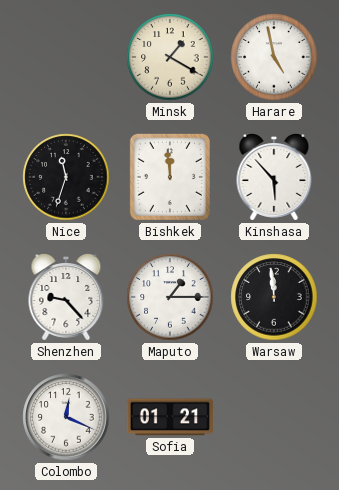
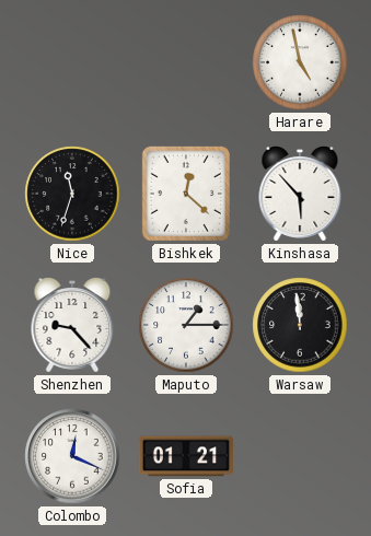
Minsk: 1:20 -> none (170, 57)
Bishkek: 11:59 -> 12:22 (186, 194)
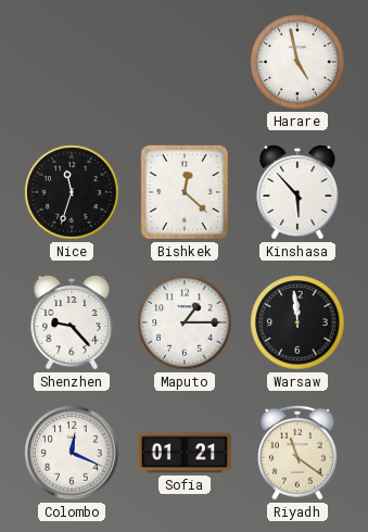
Riyadh: none -> 11:21 (297, 453)
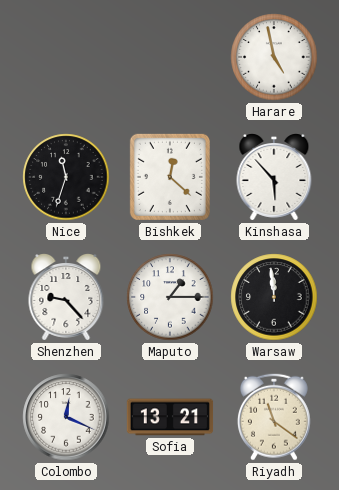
Sofia: 01:21 -> 13:21 (170, 417)
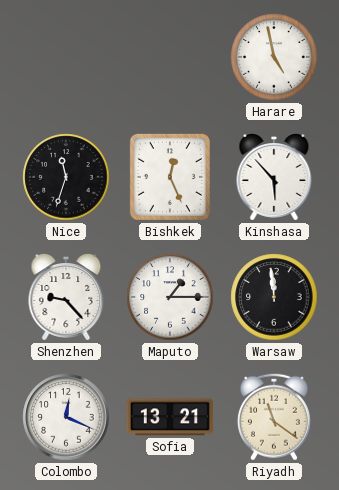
Bishkek: 12:22 -> 12:26 (170, 177)
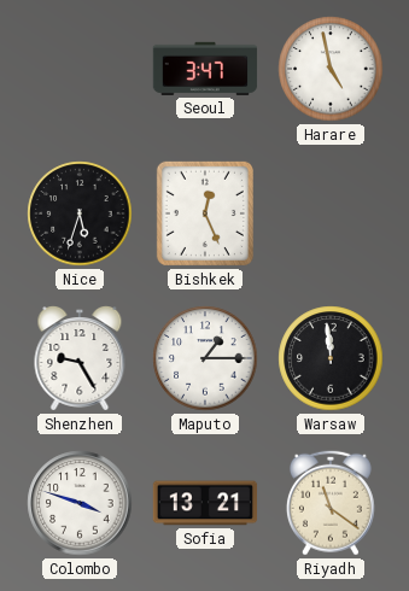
Seoul: none -> 3:47 (205, 69)
Nice: 11:33 -> 5:33 (80, 213)
Kinshasa: 5:53 -> none (274, 178)
Shenzhen: 9:23 -> 9:25 (80, 359)
Colombo: 12:19 -> 3:48 (80, 503)
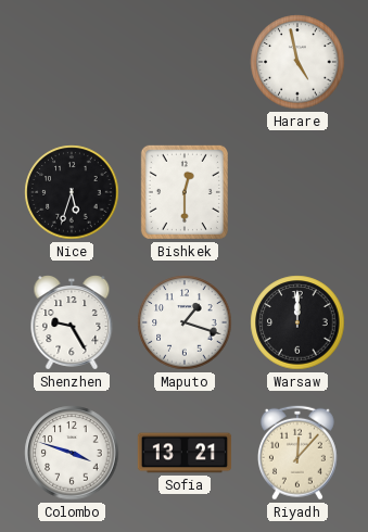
Seoul: 3:47 -> none (205, 69)
Bishkek: 12:26 -> 12:30 (185, 192)
Maputo: 1:15 -> 1:18 (185, 322)
Warsaw: 11:59 -> 12:00 (297, 322)
Riyadh: 11:21 -> 12:07 (297, 453)
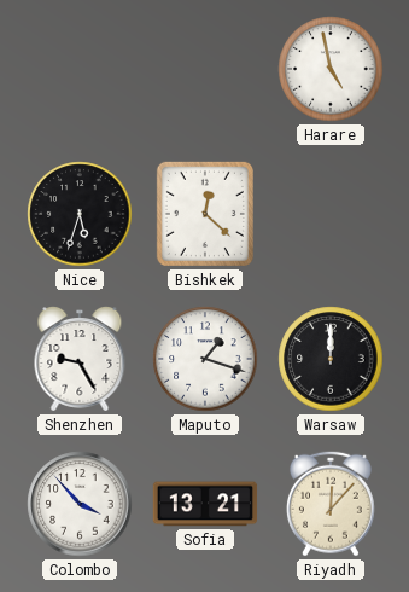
Bishkek: 12:30 -> 12:22 (205, 214)
Colombo: 3:48 -> 3:53 (80, 504)
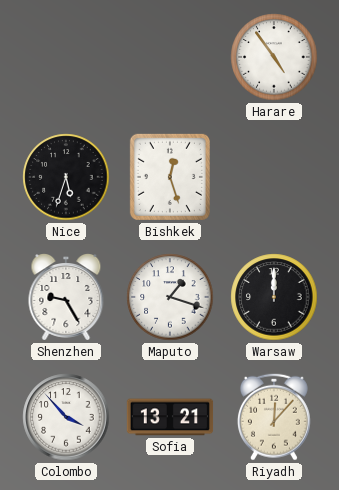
Harare: 4:58 -> 4:54 (274, 57)
Bishkek: 12:22 -> 12:27 (170, 177)
